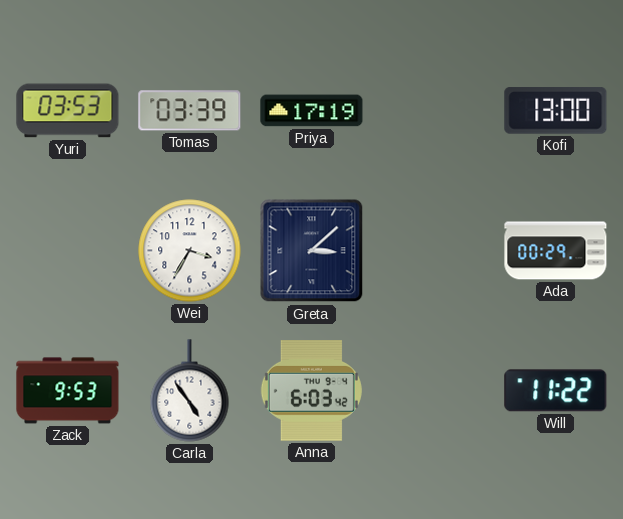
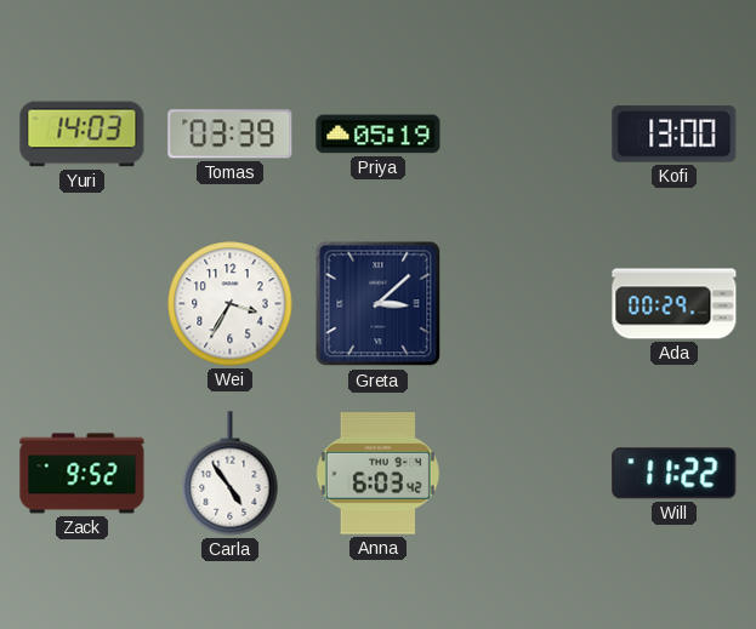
Yuri: 03:53 -> 14:03 (83, 135)
Priya: 17:19 -> 05:19 (379, 135)
Zack: 9:53 -> 9:52 (83, 474)
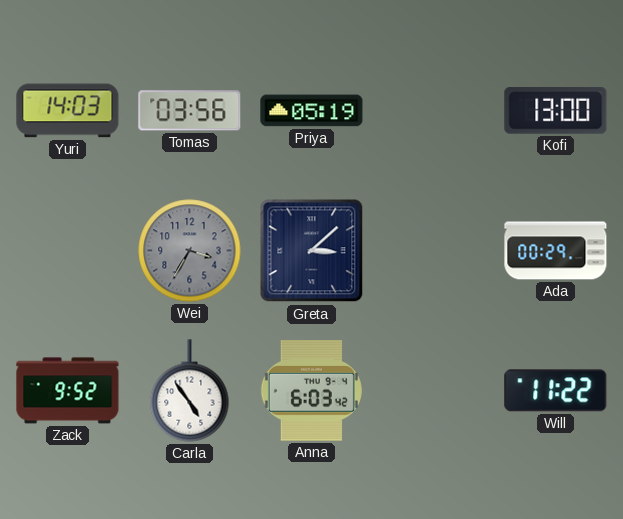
Tomas: 03:39 -> 03:56 (190, 111)
Wei dial: white -> grey (190, 251)
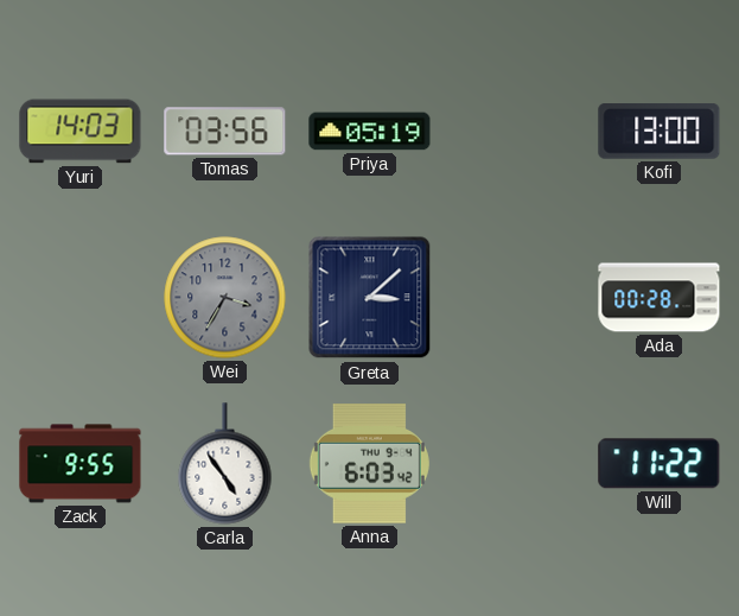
Ada: 00:29 -> 00:28 (660, 298)
Zack: 9:52 -> 9:55 (81, 464)
